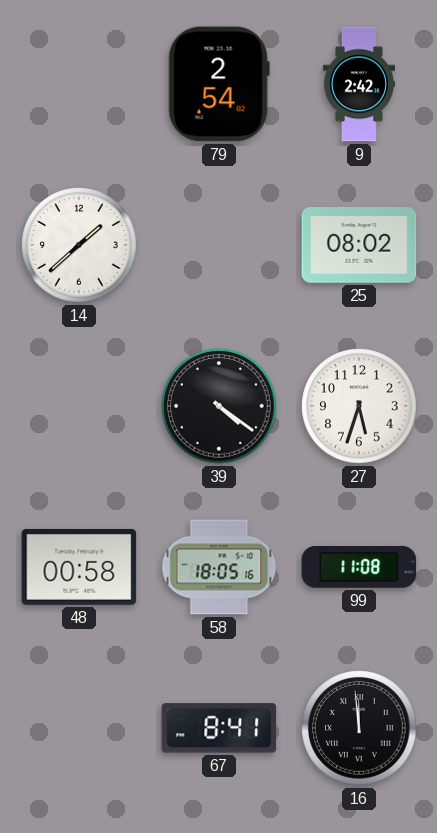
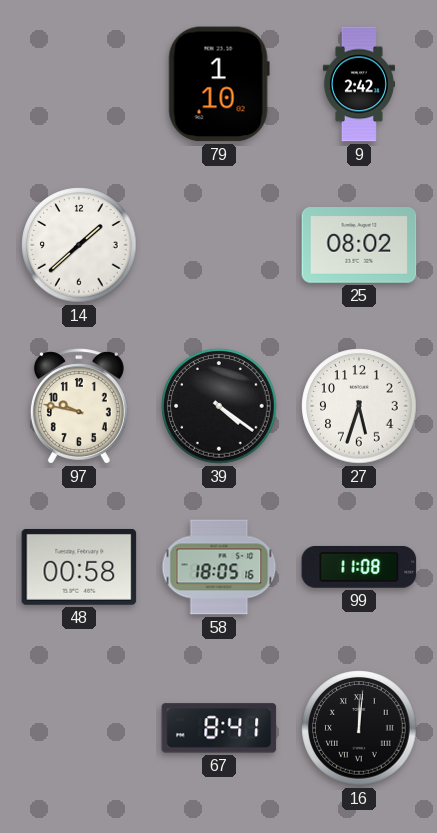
79: 2:54 -> 1:10 (219, 84)
97: none -> 9:47 (79, 406)
16: 11:59 -> 12:01 (359, 728)
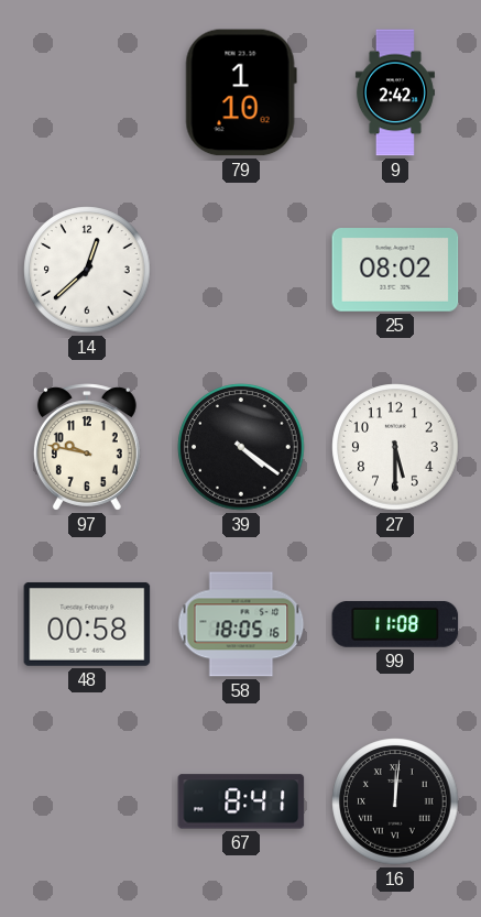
14: 1:38 -> 12:38 (87, 270)
27: 5:33 -> 5:30 (395, 447)
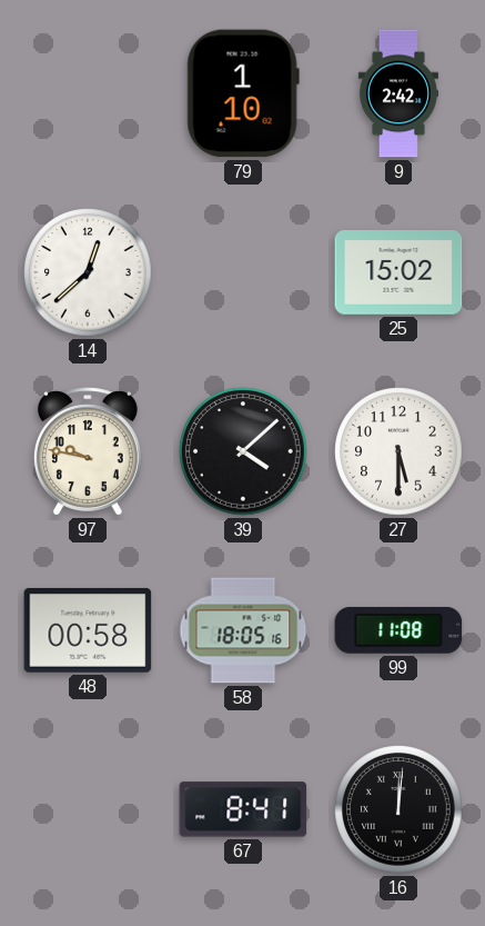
25: 08:02 -> 15:02 (398, 273)
39: 4:21 -> 4:08 (243, 451)
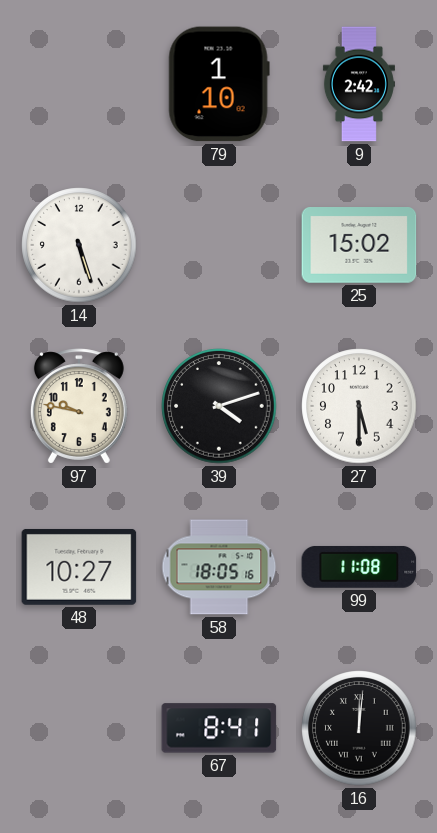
14: 12:38 -> 5:27 (79, 245)
39: 4:08 -> 4:12 (219, 406)
48: 00:58 -> 10:27 (79, 567)
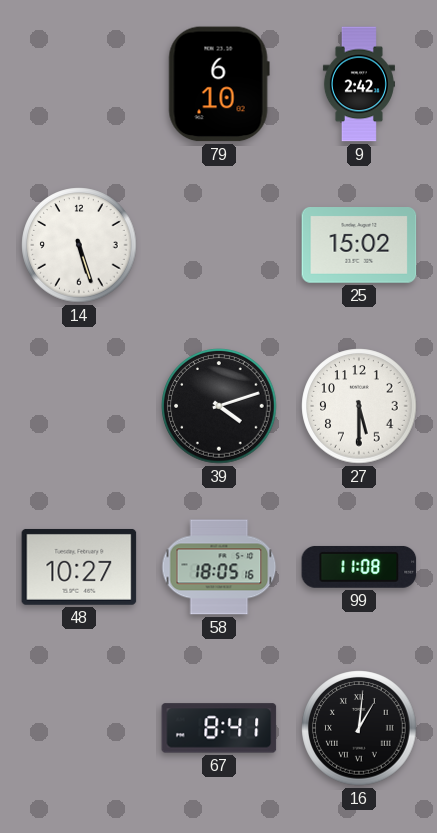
79: 1:10 -> 6:10 (219, 84)
97: 9:47 -> none (79, 406)
16: 12:01 -> 1:01 (359, 728)
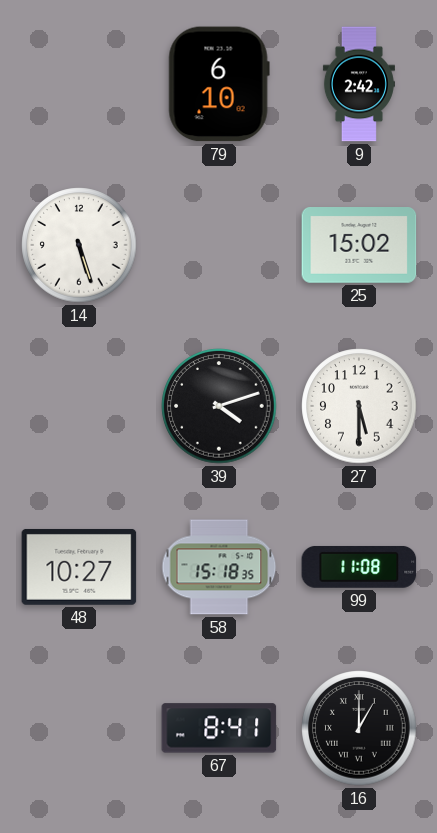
58: 18:05 -> 15:18 (219, 567)
16: 1:01 -> 1:00 (359, 728)
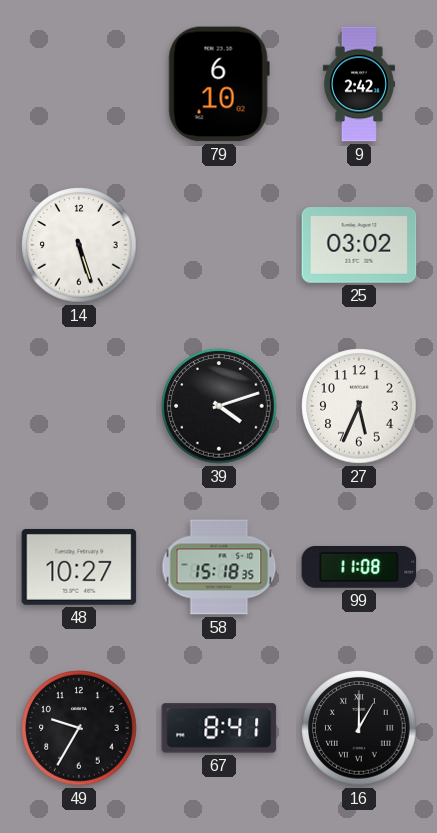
25: 15:02 -> 03:02 (359, 246)
27: 5:30 -> 5:34 (359, 406)
49: none -> 9:35 (79, 728)
